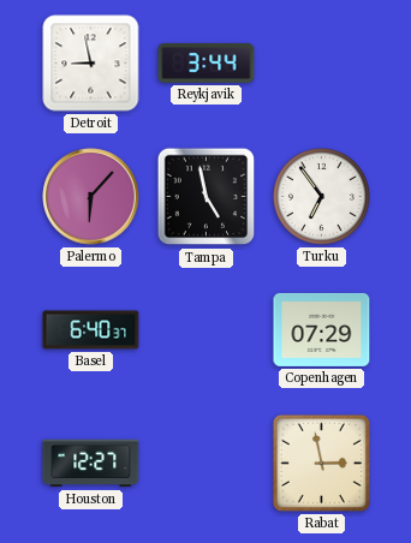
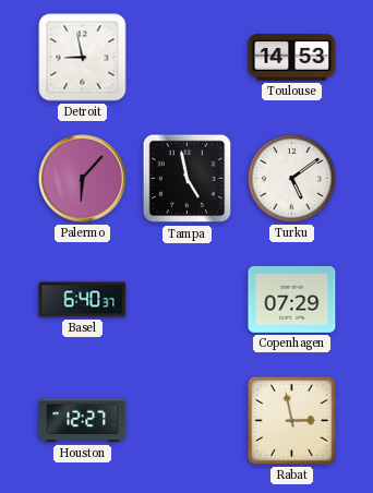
Reykjavik: 3:44 -> none (207, 64)
Toulouse: none -> 14:53 (292, 58)
Turku: 6:54 -> 5:09 (292, 179)
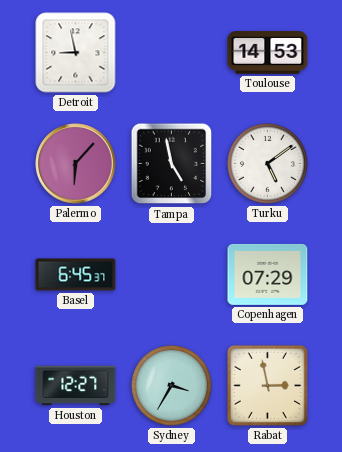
Basel: 6:40 -> 6:45 (76, 275)
Sydney: none -> 3:35 (172, 386)
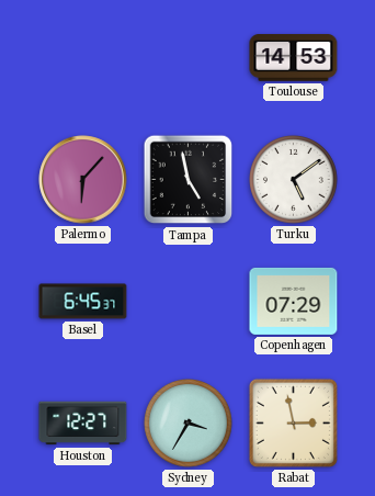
Detroit: 8:58 -> none (76, 53)
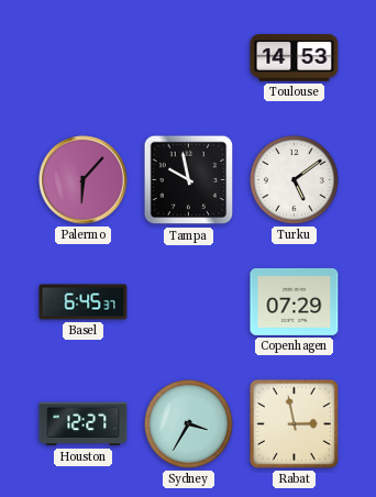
Tampa: 4:58 -> 9:58 (189, 180)
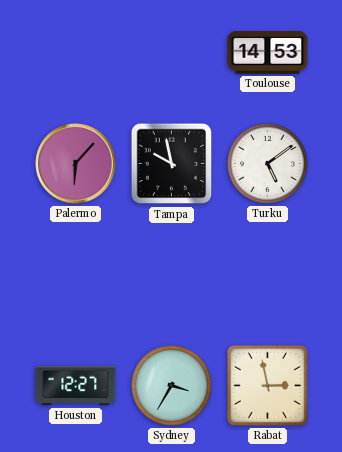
Basel: 6:45 -> none (84, 302)
Copenhagen: 07:29 -> none (295, 301)
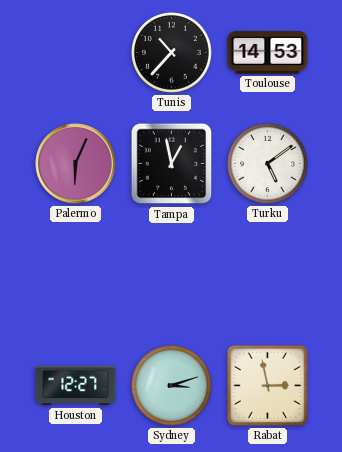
Tunis: none -> 10:37 (172, 53)
Palermo: 6:07 -> 6:04 (76, 164)
Tampa: 9:58 -> 12:58 (172, 164)
Sydney: 3:35 -> 3:12 (172, 386)
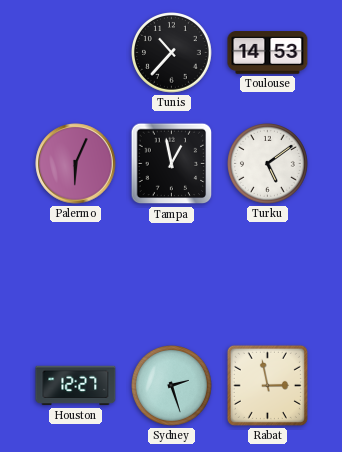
Sydney: 3:12 -> 2:27 (172, 386)
